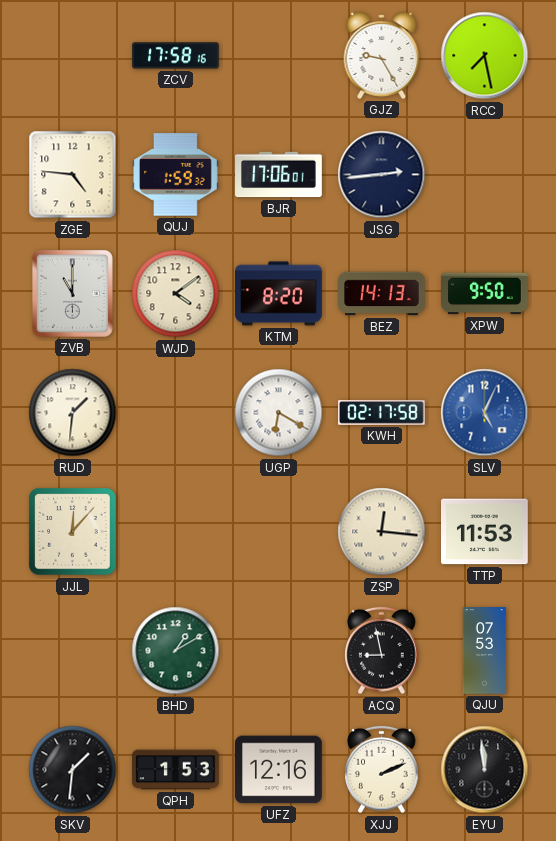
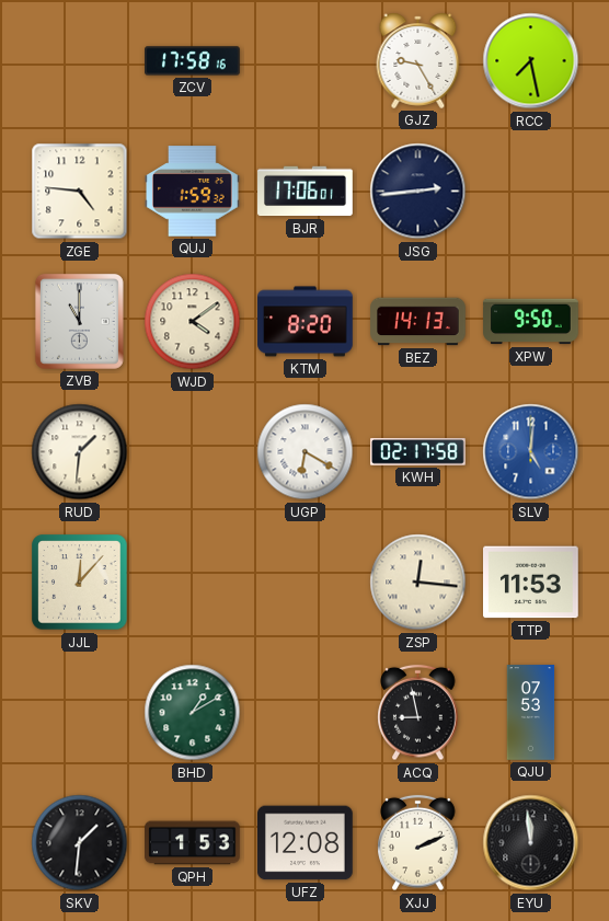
SLV: 5:04 -> 5:01 (531, 452)
UFZ: 12:16 -> 12:08 (306, 843)
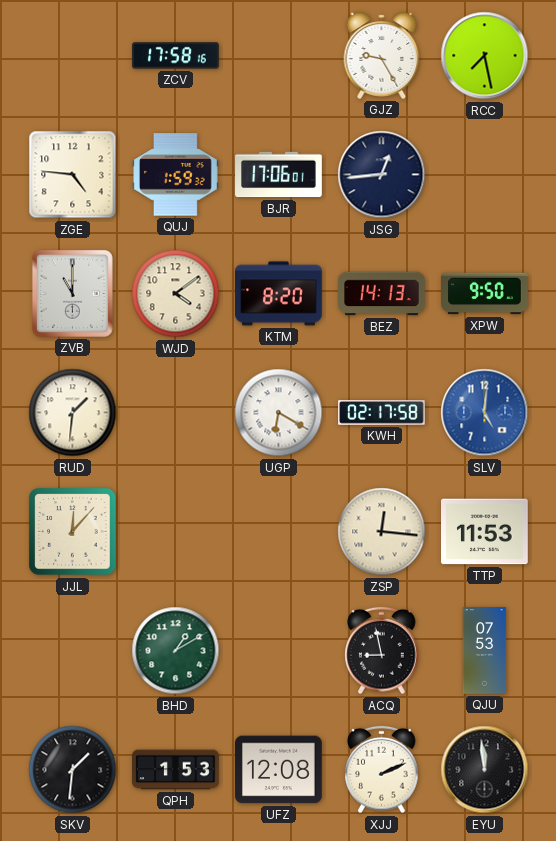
JSG: 2:44 -> 12:44 (382, 175)
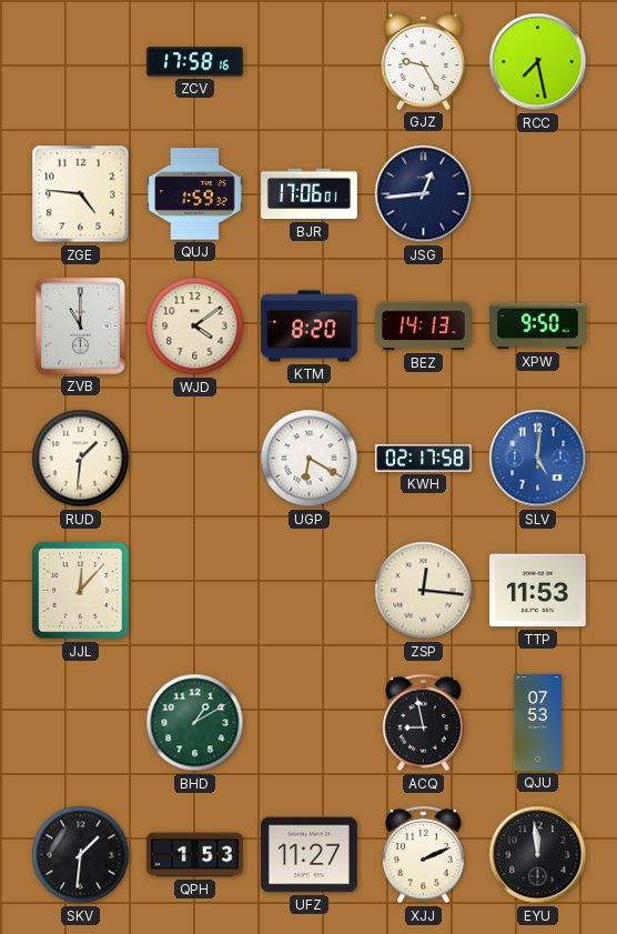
UFZ: 12:08 -> 11:27 (310, 855)
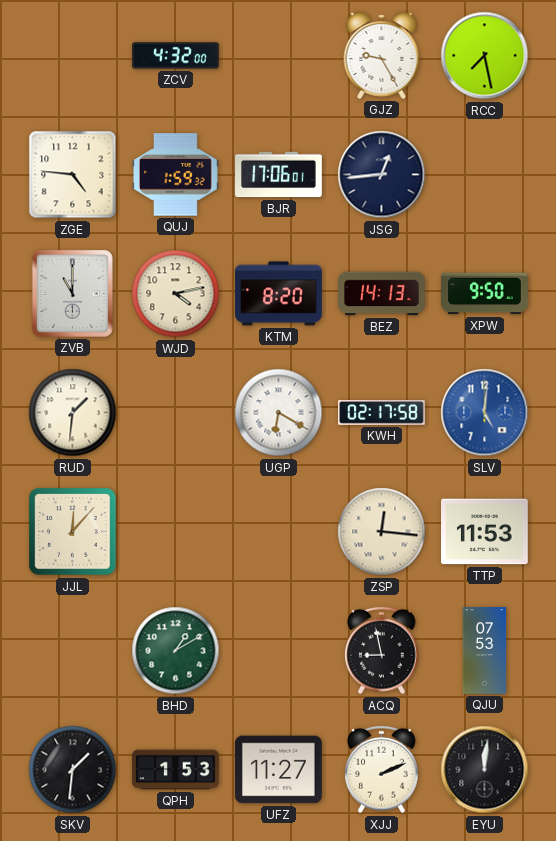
ZCV: 17:58 -> 4:32 (176, 56)
WJD: 4:09 -> 4:13 (176, 294)
EYU: 11:59 -> 12:01 (485, 770)
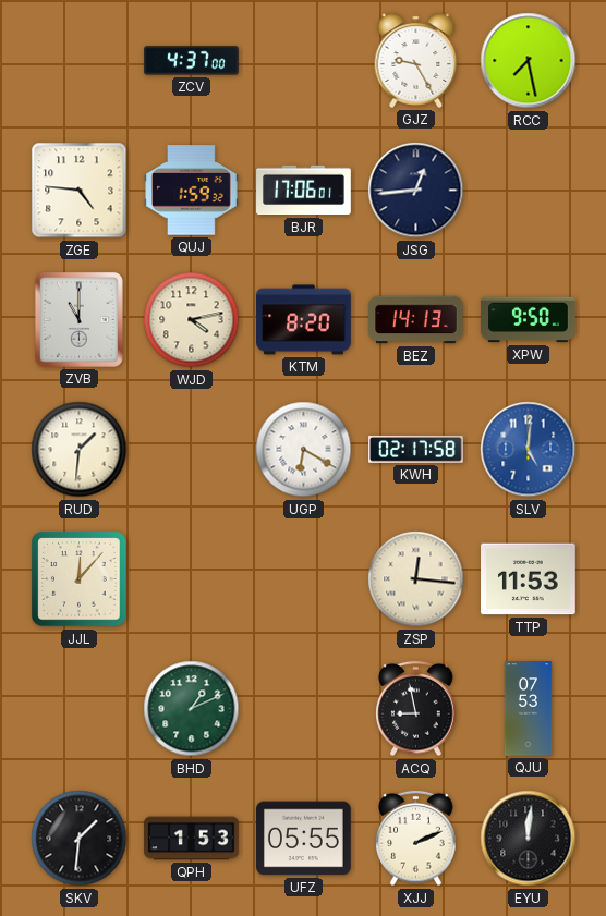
ZCV: 4:32 -> 4:37 (192, 61)
BHD: 1:10 -> 1:11 (192, 709)
UFZ: 11:27 -> 05:55 (304, 839)
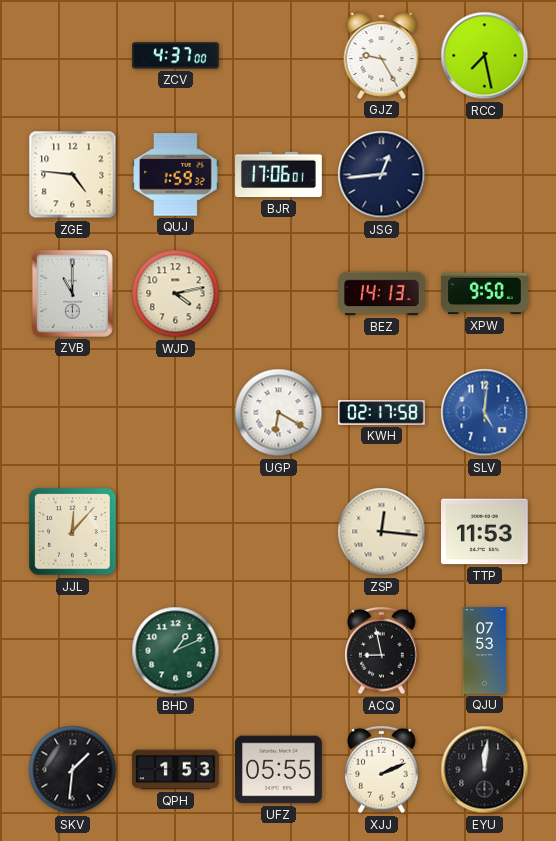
KTM: 8:20 -> none (304, 320)
RUD: 1:31 -> none (80, 450)
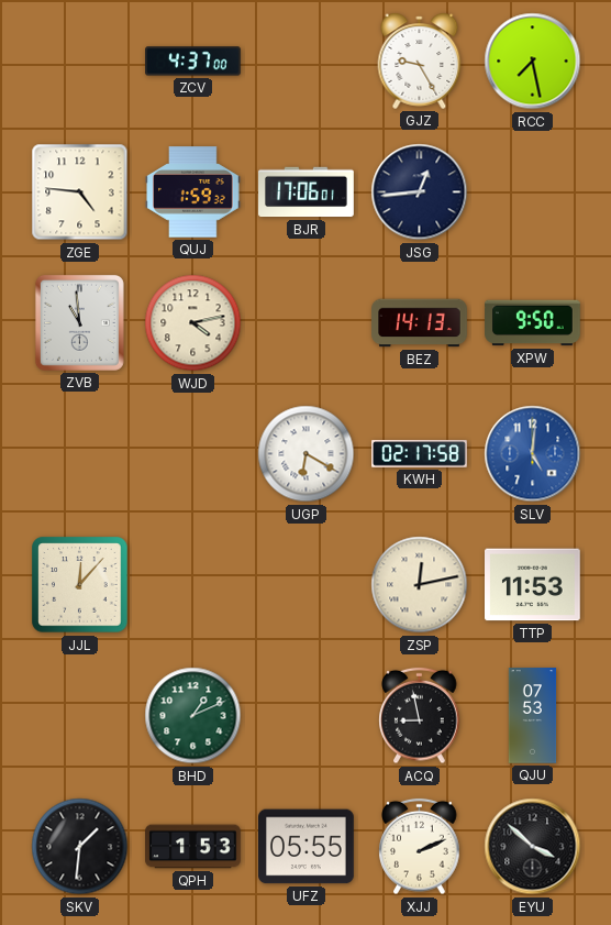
ZVB: 11:00 -> 10:59 (79, 322)
ZSP: 12:16 -> 12:13 (420, 585)
EYU: 12:01 -> 3:52 (533, 847)
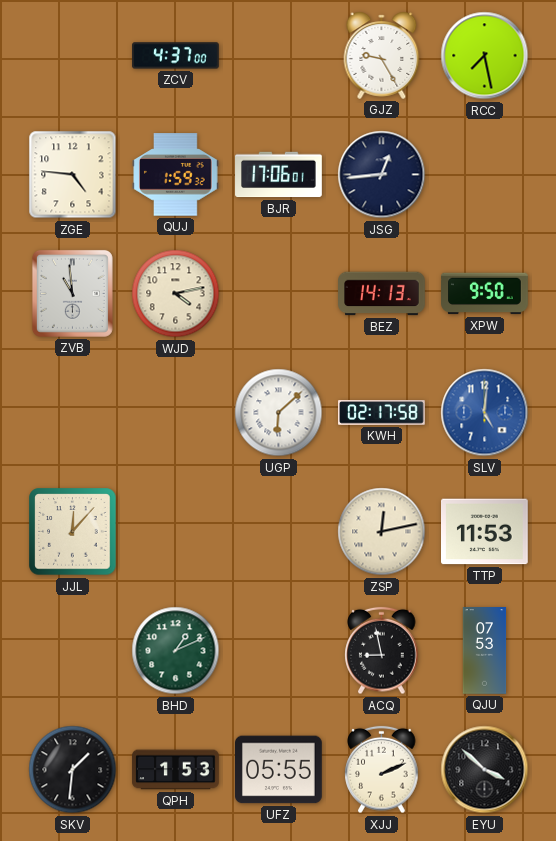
UGP: 6:20 -> 6:08 (279, 413)
